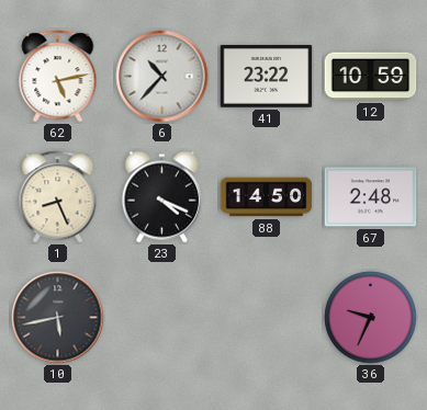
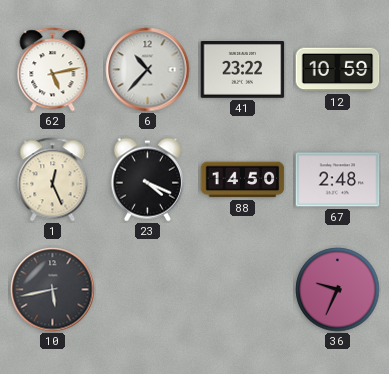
1: 8:26 -> 12:26 (53, 180)
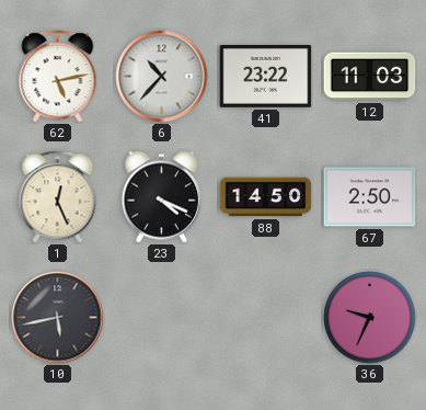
12: 10:59 -> 11:03 (370, 77)
67: 2:48 -> 2:50 (370, 197)
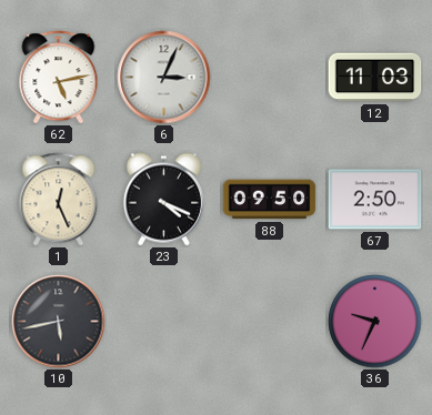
6: 10:37 -> 3:04 (164, 78)
41: 23:22 -> none (266, 77)
88: 14:50 -> 09:50 (270, 200)
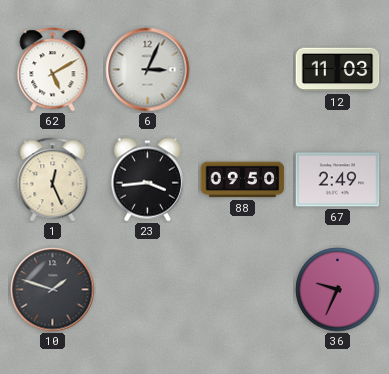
62: 5:13 -> 5:10 (53, 70)
23: 4:19 -> 3:44 (147, 180)
67: 2:50 -> 2:49 (338, 180)
10: 5:43 -> 1:48 (53, 290)
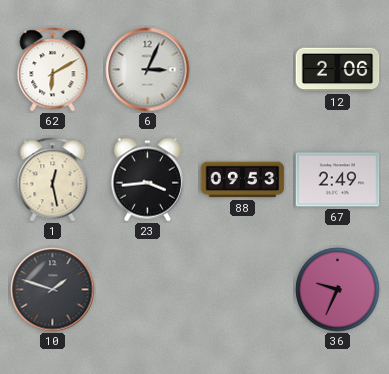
62: 5:10 -> 6:10 (53, 70)
12: 11:03 -> 2:06 (338, 70)
1: 12:26 -> 12:28 (53, 180)
88: 09:50 -> 09:53 (243, 180)
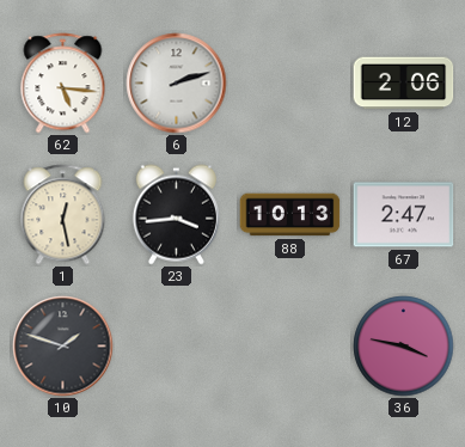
62: 6:10 -> 5:16 (63, 84)
6: 3:04 -> 2:12 (177, 84)
88: 09:53 -> 10:13 (290, 215)
67: 2:49 -> 2:47 (404, 215)
36: 9:34 -> 3:47 (404, 347)
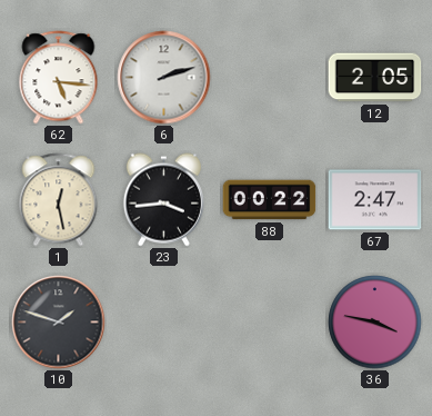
12: 2:06 -> 2:05 (375, 78)
88: 10:13 -> 00:22 (270, 200)
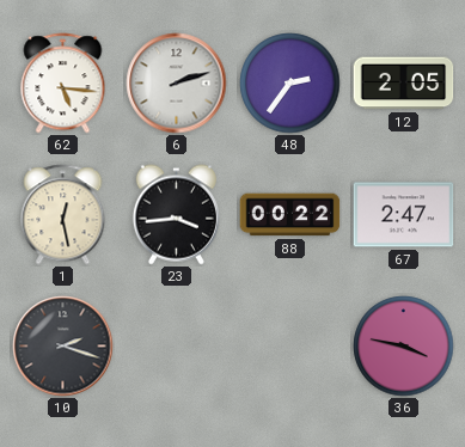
48: none -> 2:36 (290, 84)
10: 1:48 -> 2:18 (63, 347)
